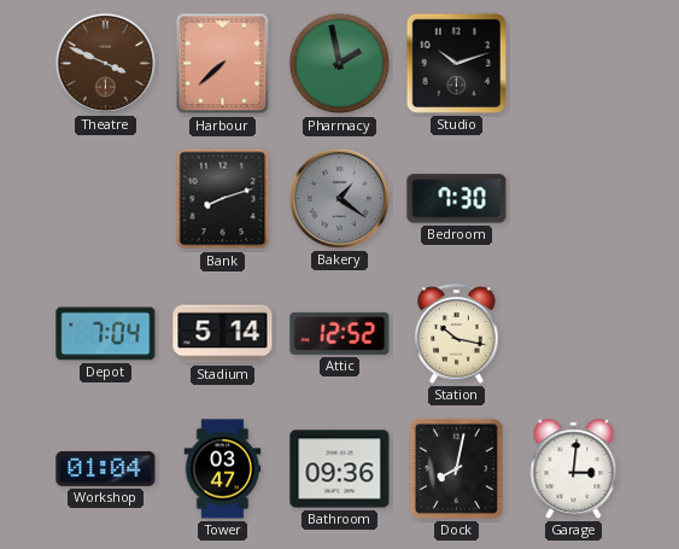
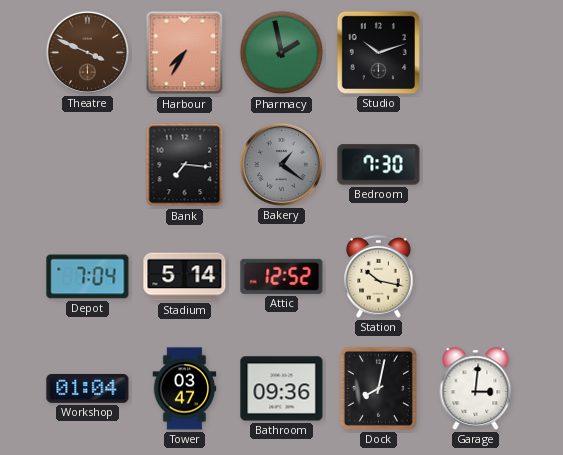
Harbour: 7:38 -> 7:35 (185, 53)
Bank: 8:12 -> 7:16 (185, 165)
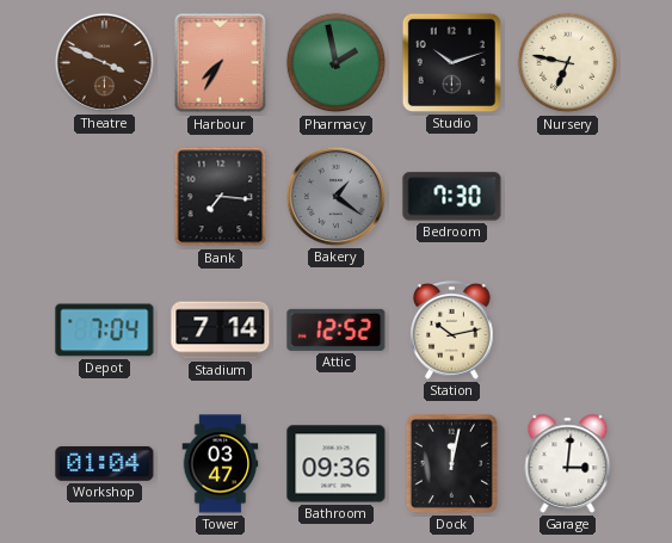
Nursery: none -> 6:47 (568, 63)
Stadium: 5:14 -> 7:14 (221, 331)
Station: 10:17 -> 10:13 (452, 331)
Dock: 8:02 -> 12:02 (451, 463)
